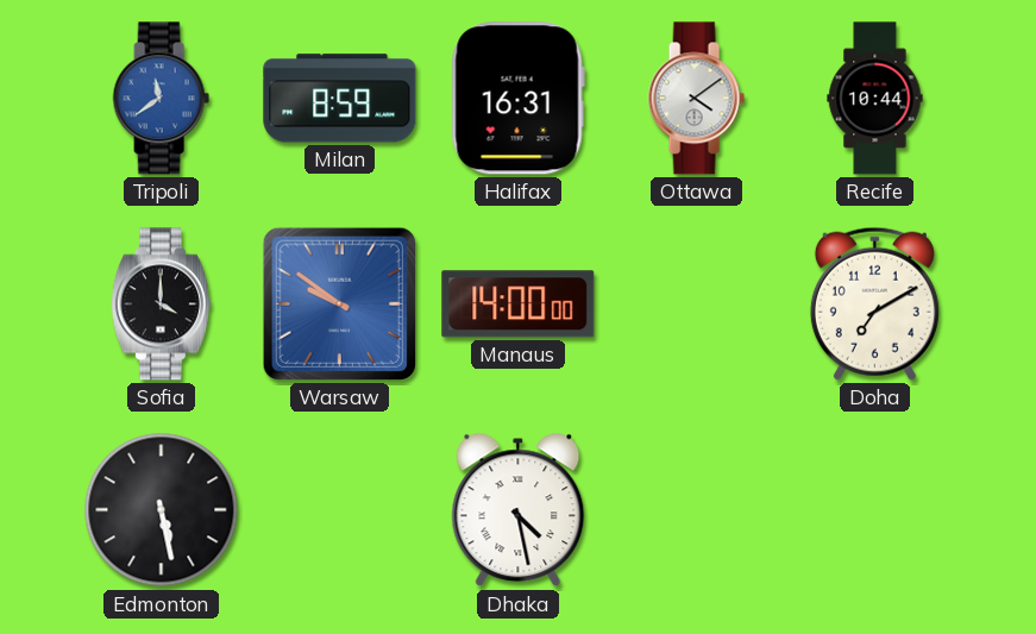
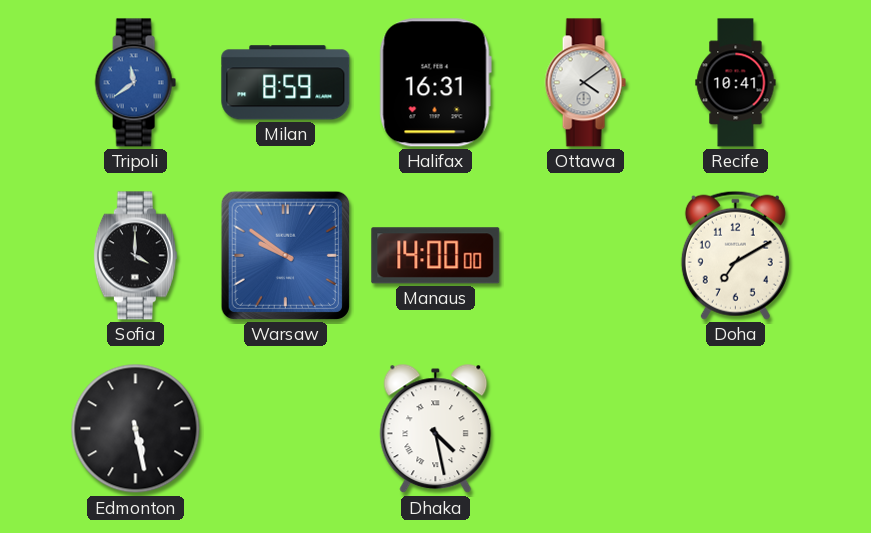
Recife: 10:44 -> 10:41 (736, 83)
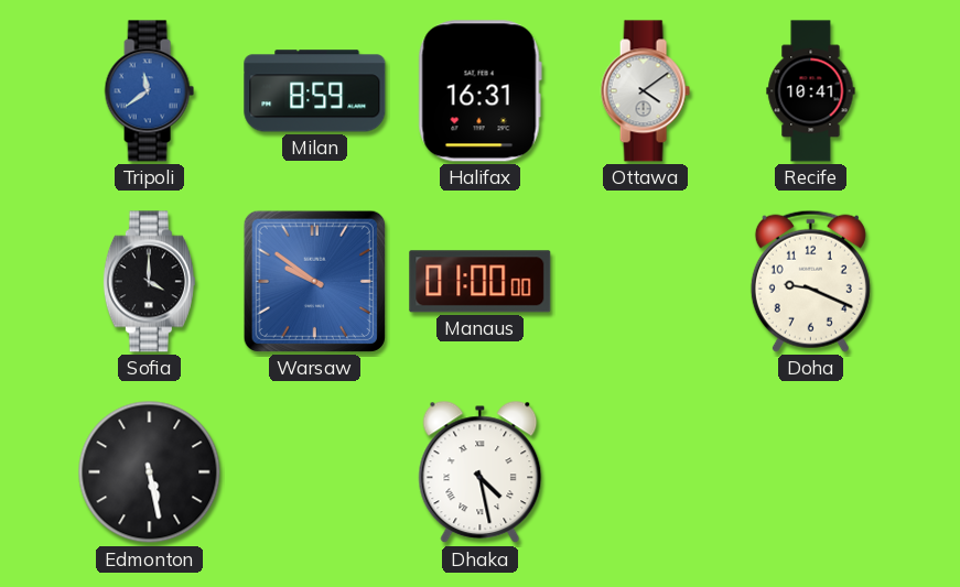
Manaus: 14:00 -> 01:00 (481, 282)
Doha: 7:10 -> 9:19 (810, 281)
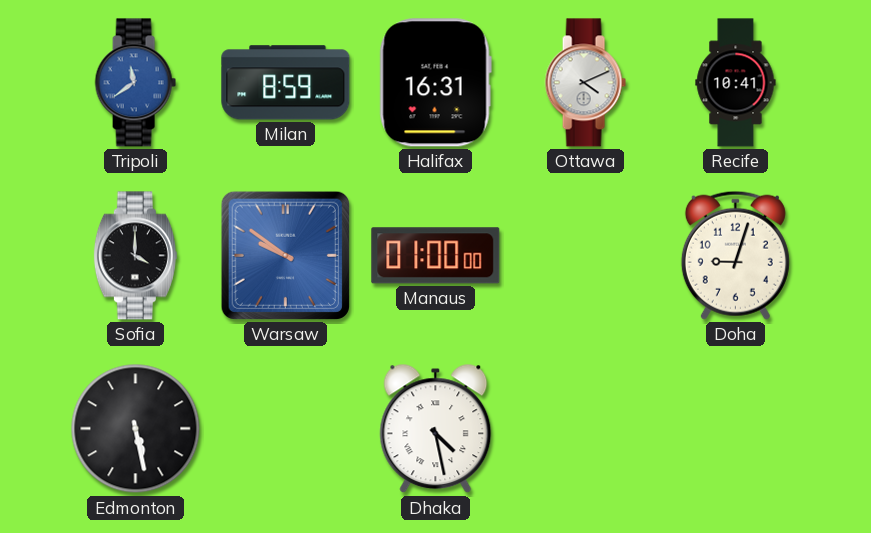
Ottawa: 4:09 -> 4:11 (585, 83)
Doha: 9:19 -> 9:03 (735, 255)
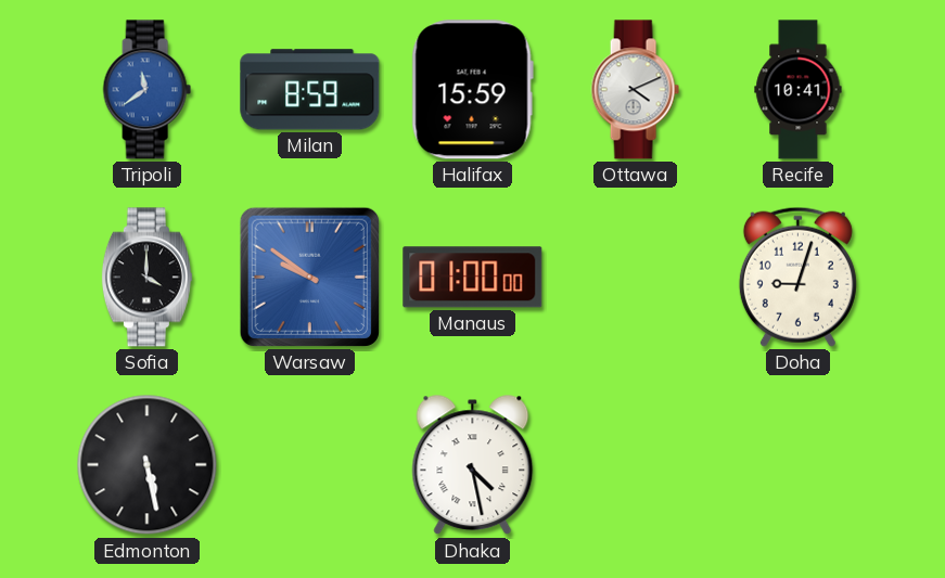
Halifax: 16:31 -> 15:59 (472, 90)
